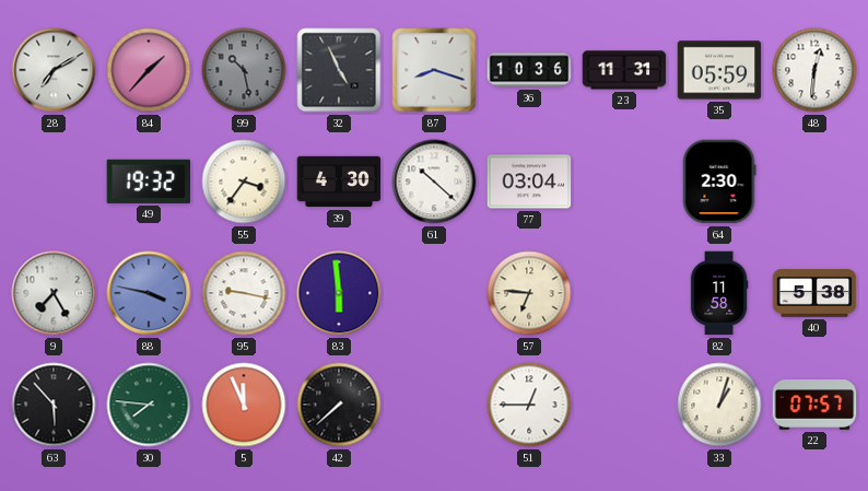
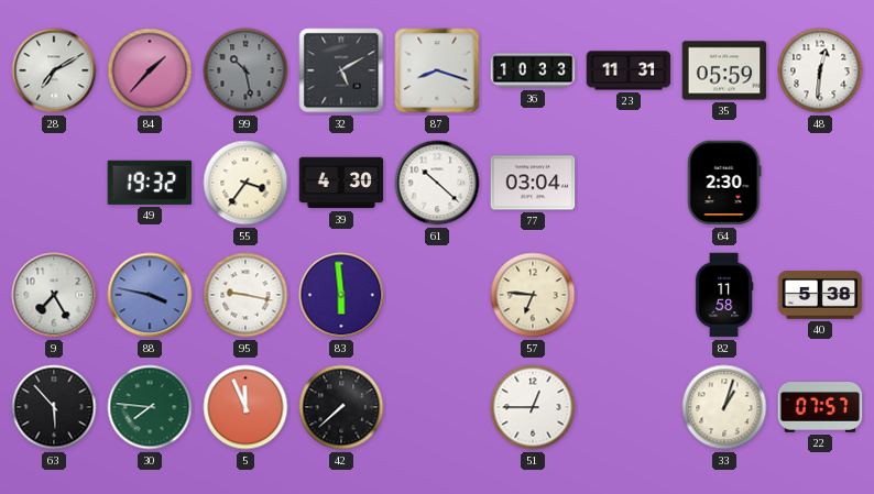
32: 4:56 -> 5:10 (341, 70)
36: 10:36 -> 10:33 (533, 70)
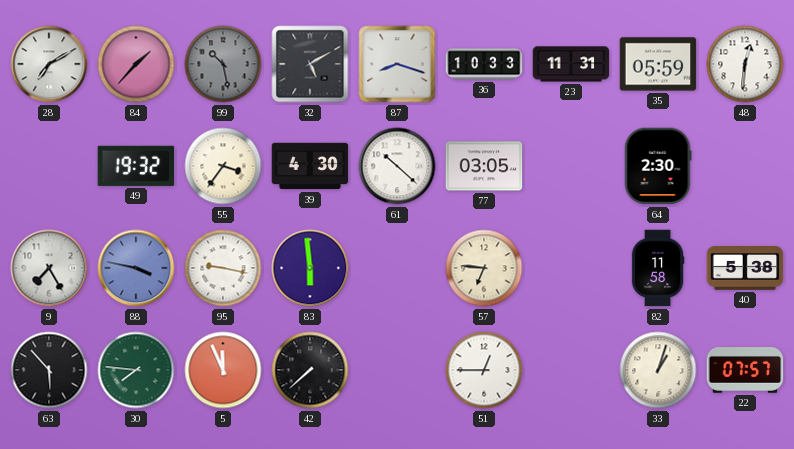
77: 03:04 -> 03:05 (484, 166)
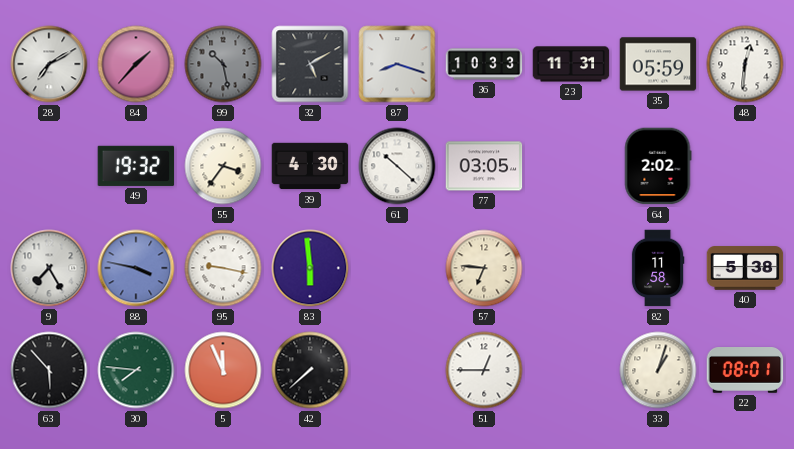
64: 2:30 -> 2:02 (658, 166)
22: 07:57 -> 08:01 (745, 371)
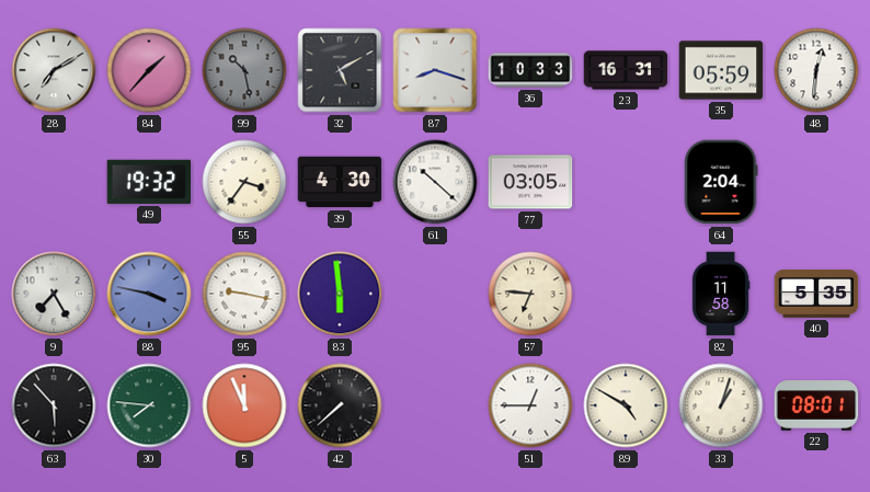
23: 11:31 -> 16:31 (626, 70)
64: 2:02 -> 2:04 (721, 182)
40: 5:38 -> 5:35 (816, 294)
89: none -> 4:50 (626, 405)
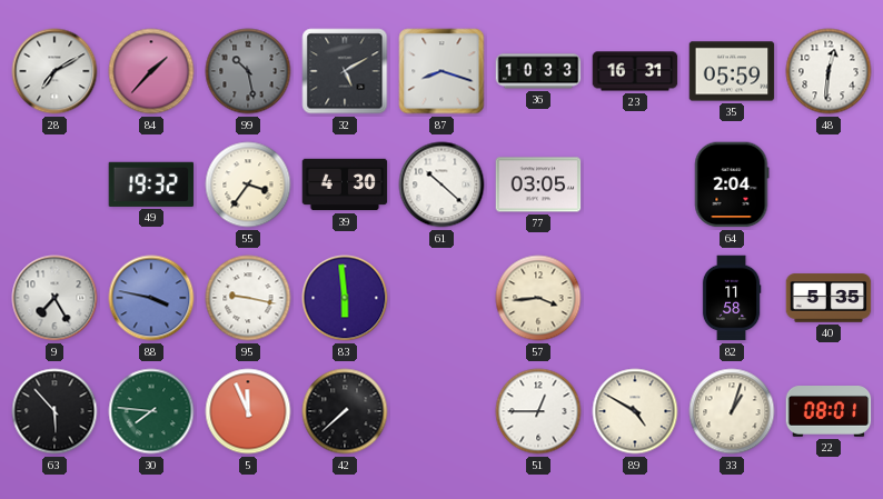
57: 6:46 -> 3:44 (538, 298)
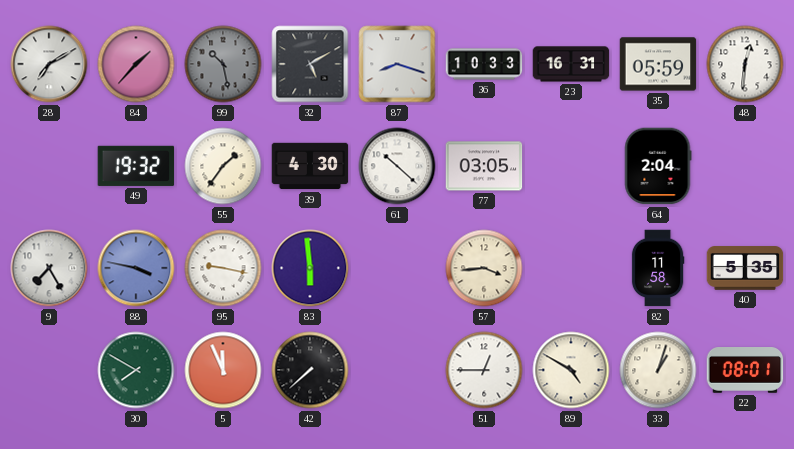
55: 3:36 -> 1:36 (223, 166)
63: 5:53 -> none (54, 411)
30: 7:46 -> 7:50 (136, 370)
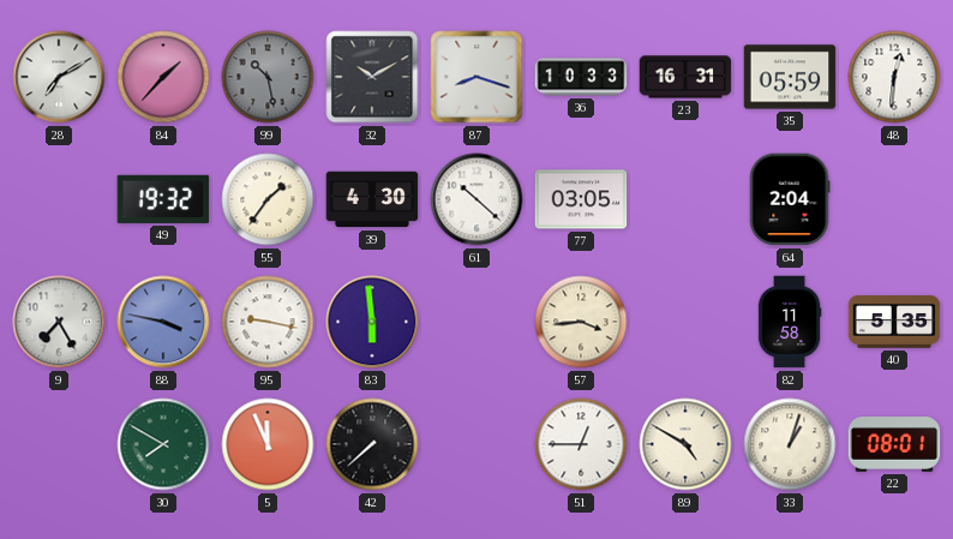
32: 5:10 -> 10:10 (372, 77)
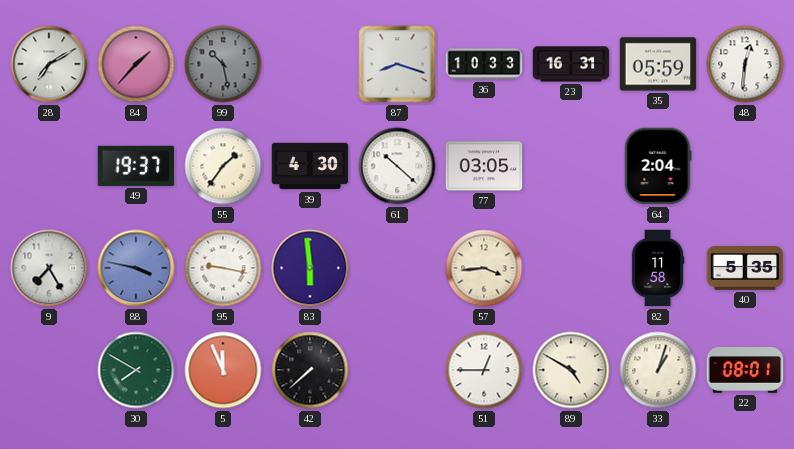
32: 10:10 -> none (372, 77)
49: 19:32 -> 19:37 (136, 166)
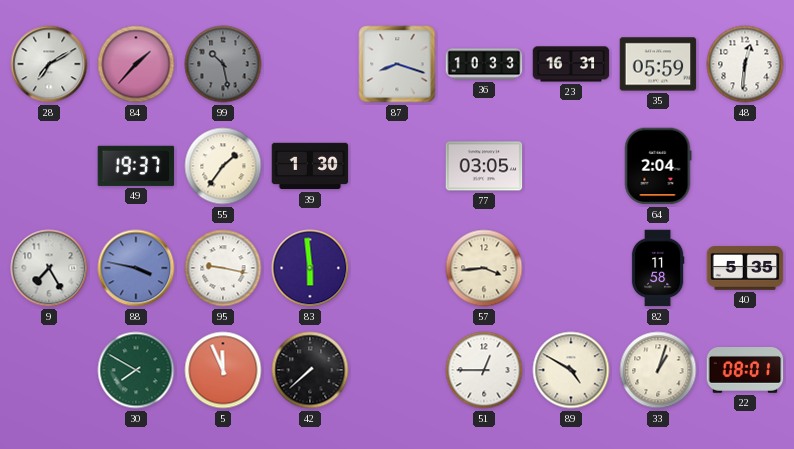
39: 4:30 -> 1:30 (310, 166)
61: 10:22 -> none (397, 166)
